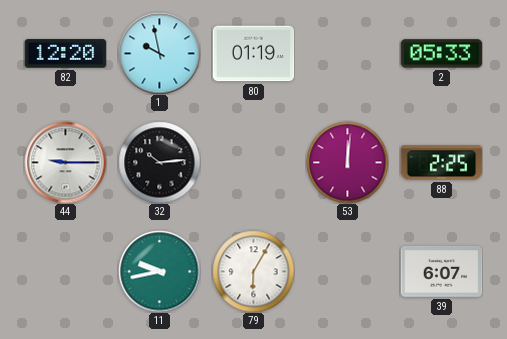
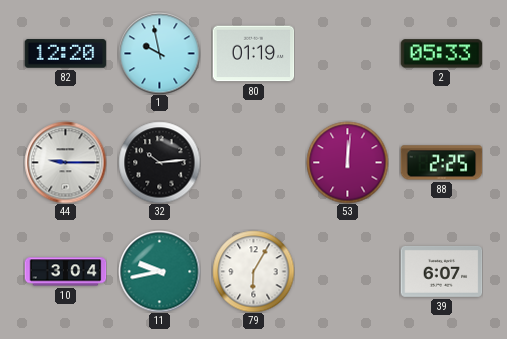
10: none -> 3:04 (65, 272)
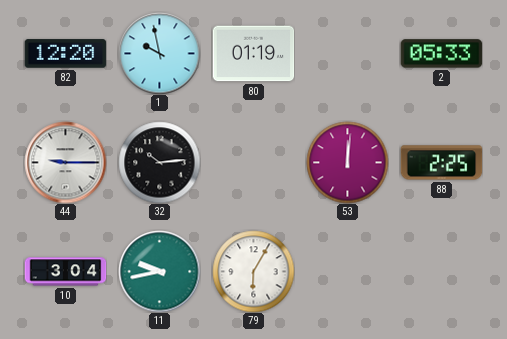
39: 6:07 -> none (441, 271)
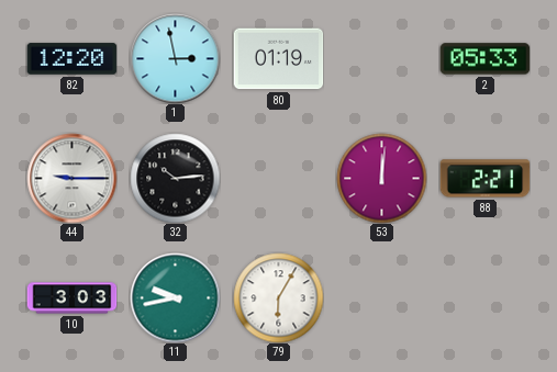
1: 9:58 -> 2:58 (175, 58)
88: 2:25 -> 2:21 (484, 179)
10: 3:04 -> 3:03 (71, 298)
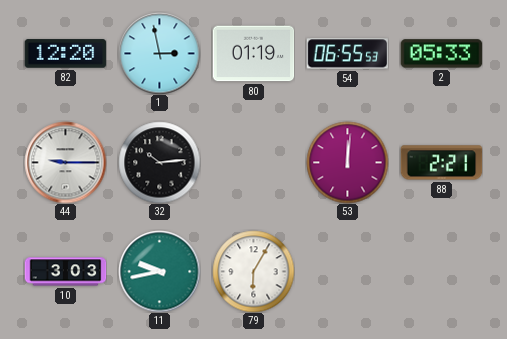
54: none -> 06:55 (347, 54)
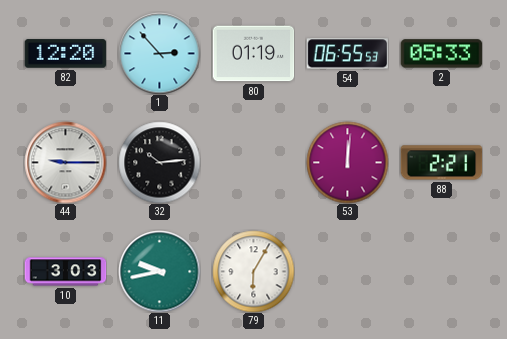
1: 2:58 -> 2:53 (159, 53)
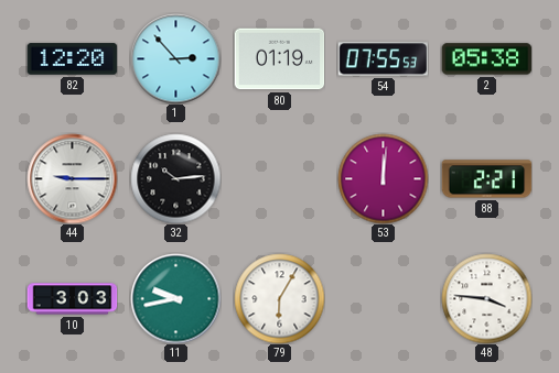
54: 06:55 -> 07:55 (383, 59)
2: 05:33 -> 05:38 (486, 59)
48: none -> 3:46 (486, 298)
